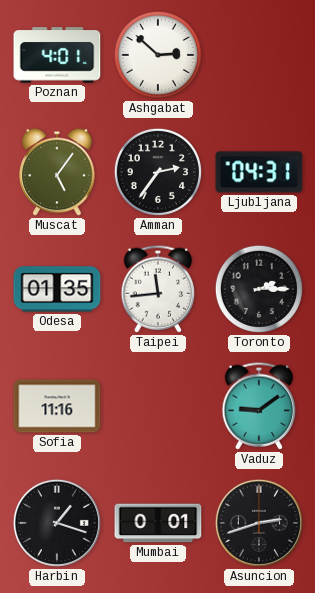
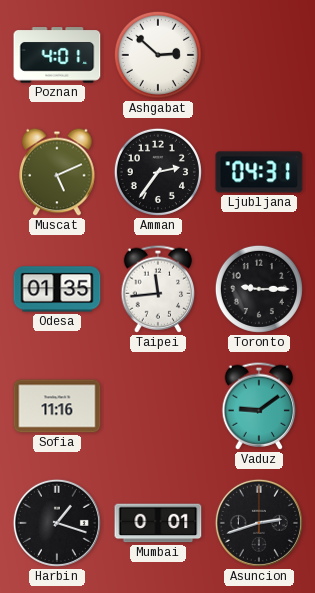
Muscat: 5:06 -> 5:11 (57, 172)
Toronto: 2:15 -> 9:15 (259, 289)
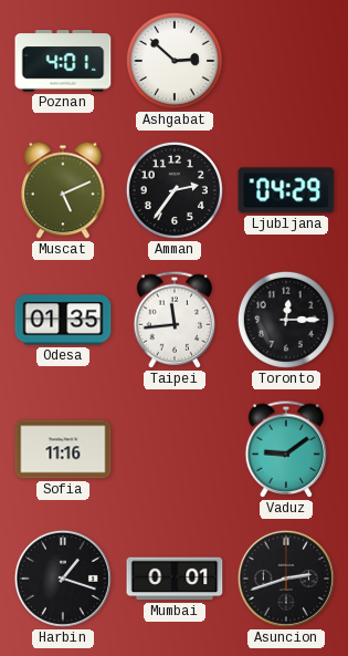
Ljubljana: 04:31 -> 04:29 (286, 190)
Toronto: 9:15 -> 12:15 (286, 320)
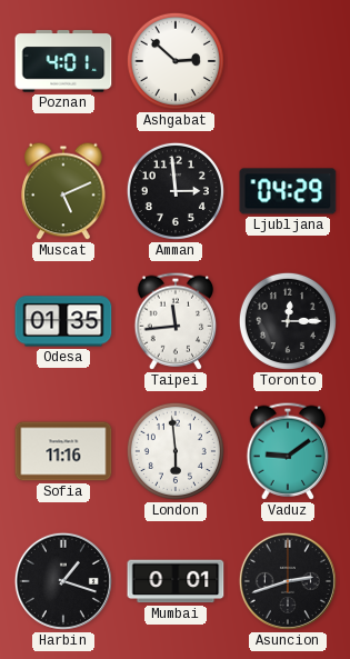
Amman: 2:36 -> 2:59 (176, 191)
London: none -> 5:59 (176, 451)
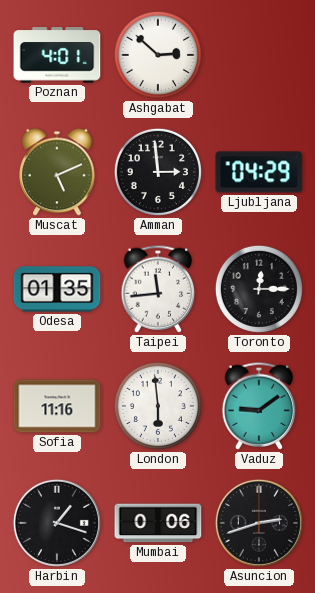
Mumbai: 0:01 -> 0:06 (158, 523)
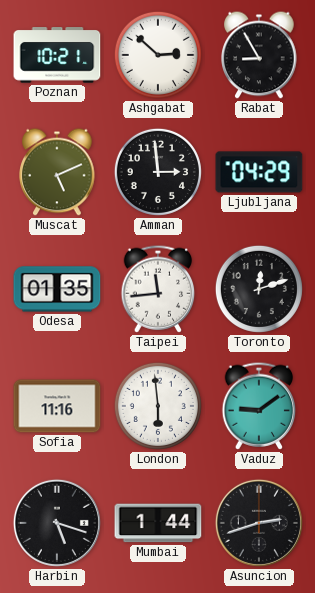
Poznan: 4:01 -> 10:21 (57, 55)
Rabat: none -> 8:55 (259, 55)
Toronto: 12:15 -> 12:12 (259, 289)
Harbin: 1:18 -> 5:18 (57, 523)
Mumbai: 0:06 -> 1:44 (158, 523)
